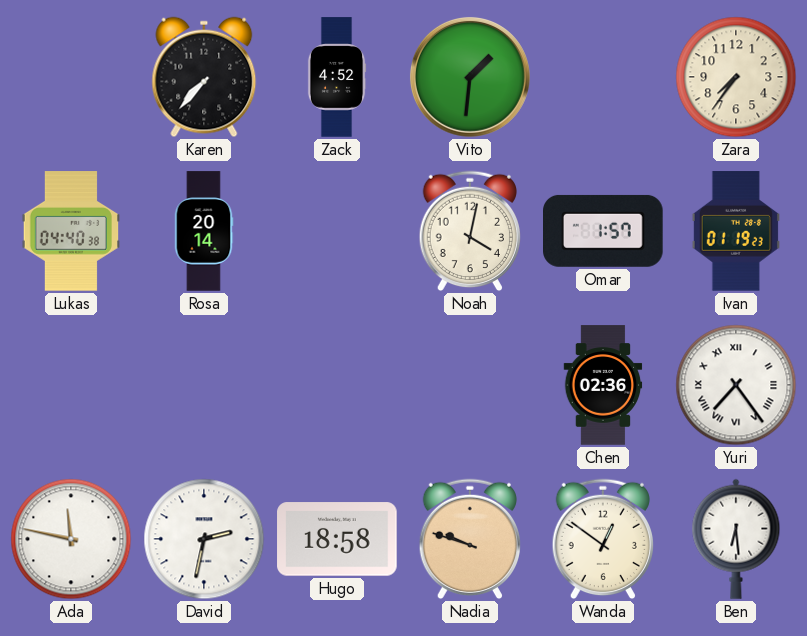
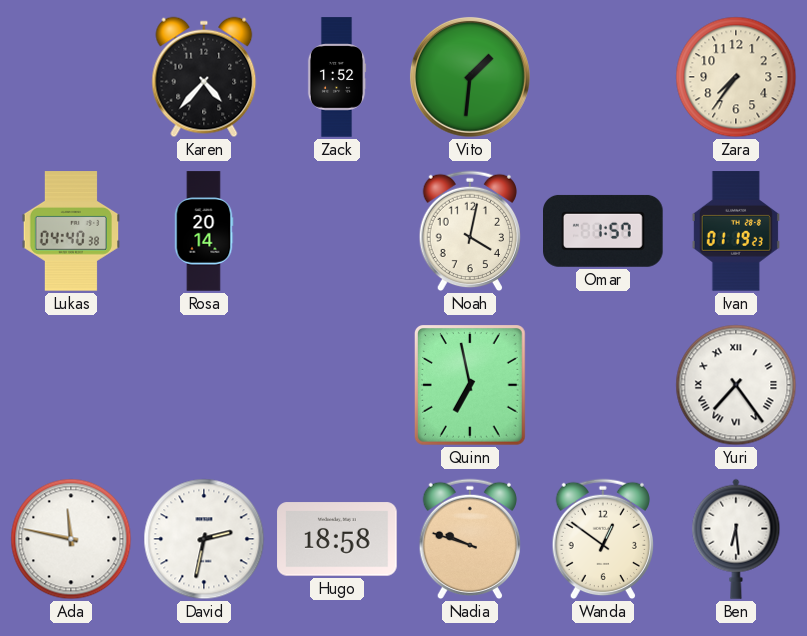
Karen: 7:37 -> 4:37 (204, 77)
Zack: 4:52 -> 1:52 (337, 77)
Quinn: none -> 6:58 (471, 386)
Chen: 02:36 -> none (603, 385)
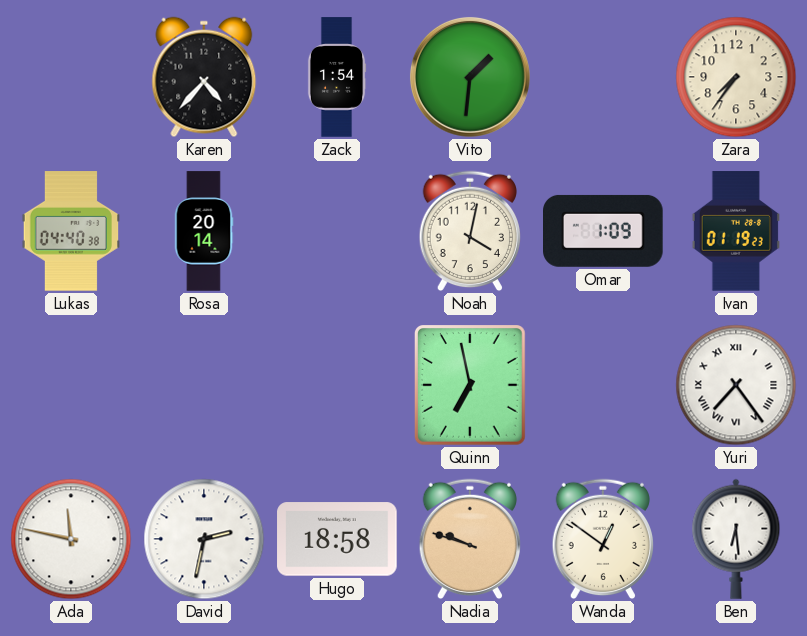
Zack: 1:52 -> 1:54 (337, 77)
Omar: 1:57 -> 1:09 (604, 231)
